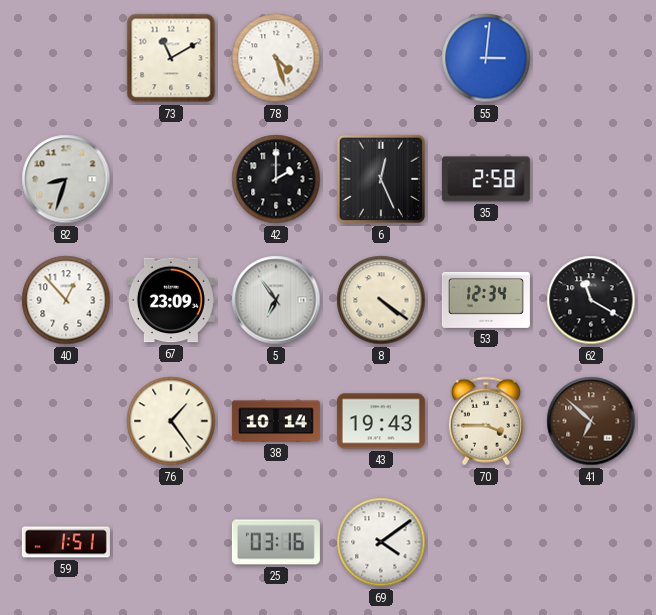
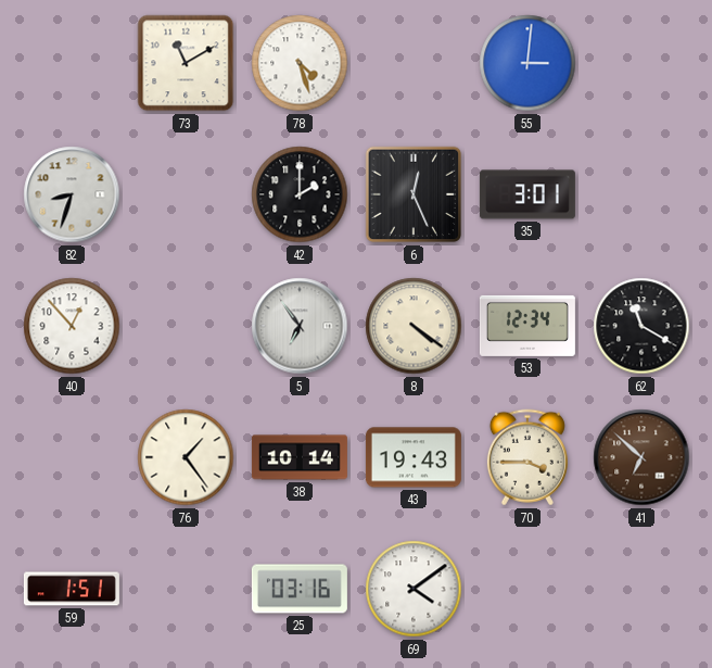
35: 2:58 -> 3:01 (527, 194)
67: 23:09 -> none (171, 300)
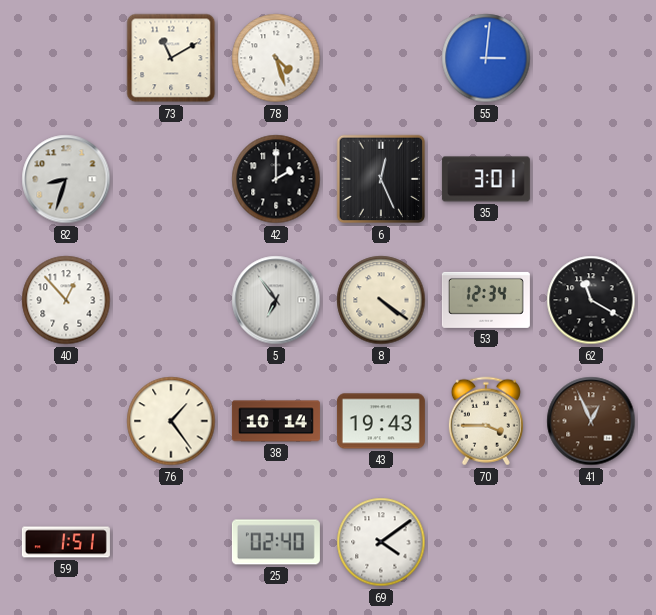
41: 6:52 -> 12:56 (591, 421)
25: 03:16 -> 02:40 (276, 542)
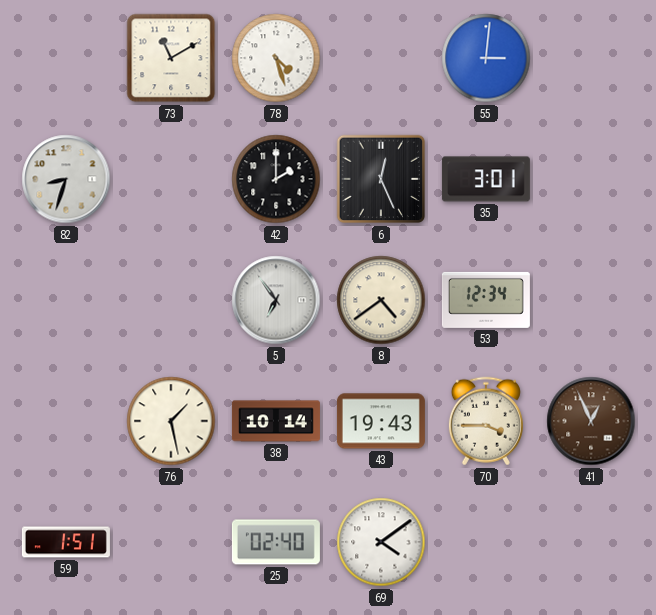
40: 12:53 -> none (66, 300)
8: 4:21 -> 4:39 (381, 300)
62: 11:20 -> none (591, 300)
76: 1:24 -> 1:28 (171, 421)
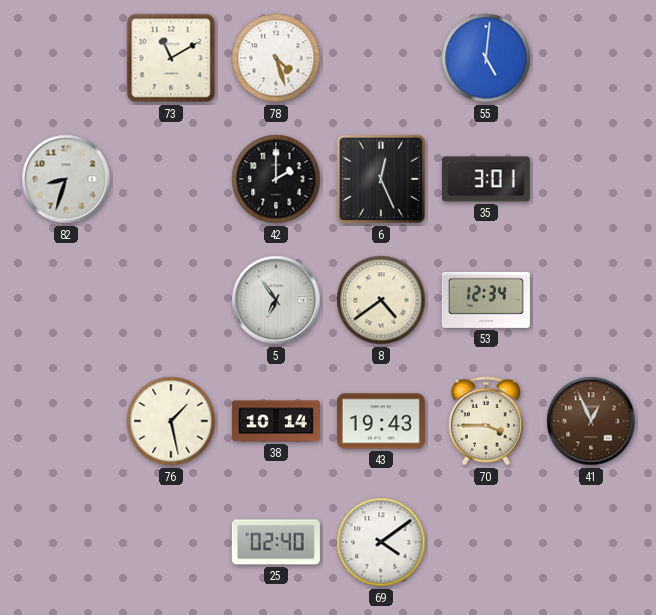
55: 3:01 -> 5:01 (486, 58)
59: 1:51 -> none (66, 542)
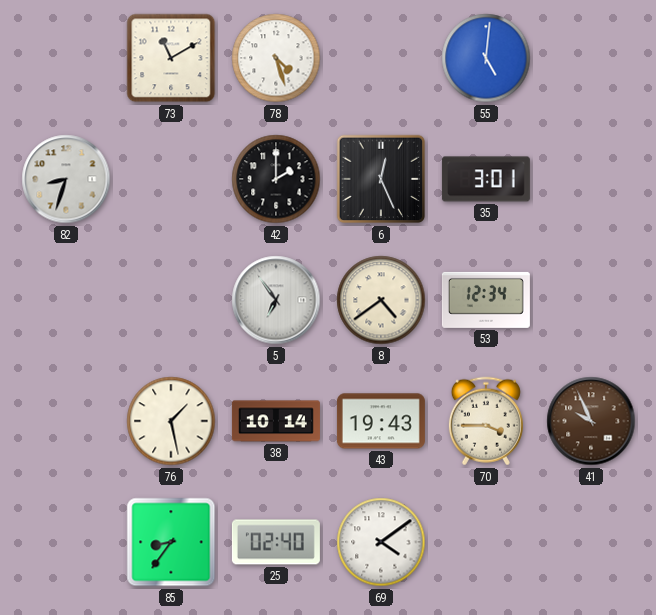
41: 12:56 -> 9:56 (591, 421)
85: none -> 8:36 (171, 542)
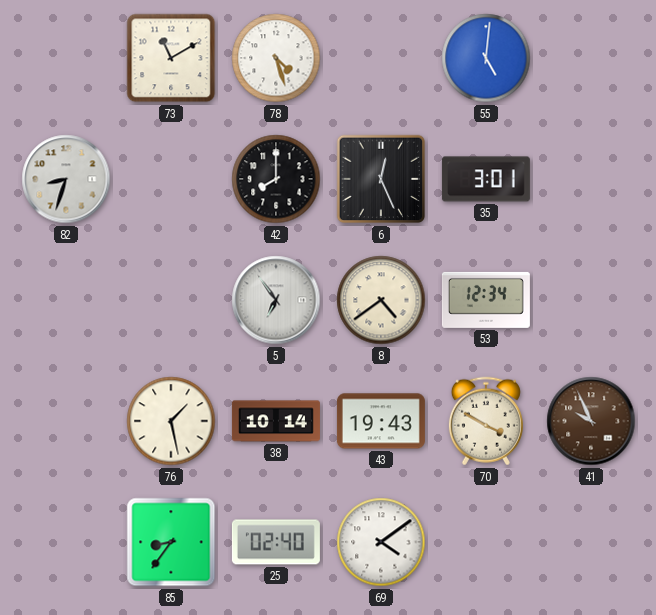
42: 2:00 -> 8:00 (276, 179)
70: 3:45 -> 3:50 (486, 421)
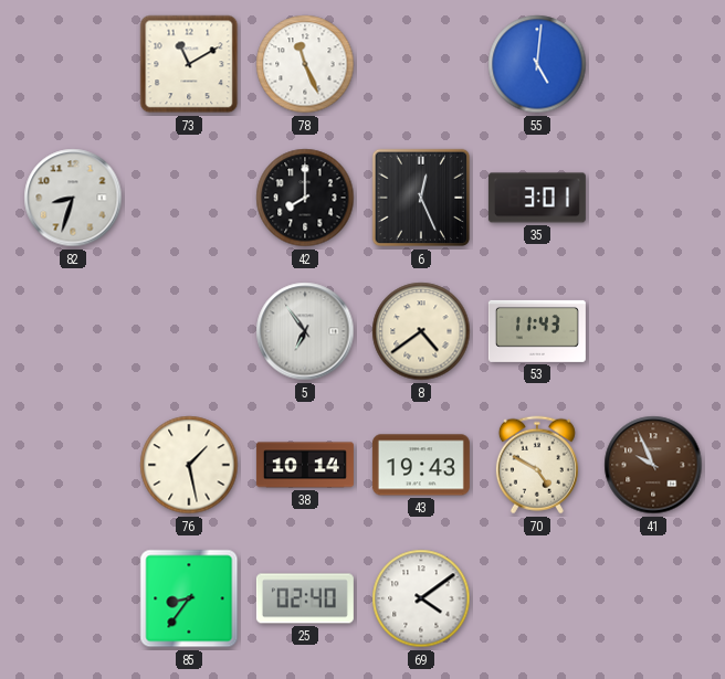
78: 4:27 -> 11:26 (305, 64)
53: 12:34 -> 11:43 (537, 331)
70: 3:50 -> 4:50 (537, 465)
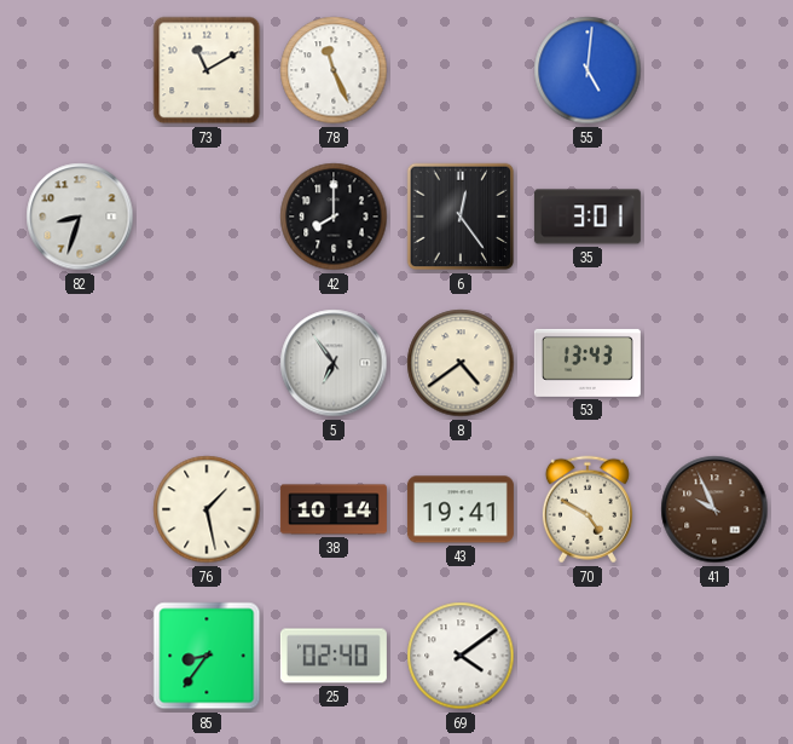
6: 12:26 -> 12:24 (461, 217)
53: 11:43 -> 13:43 (587, 363)
43: 19:43 -> 19:41 (461, 509)
